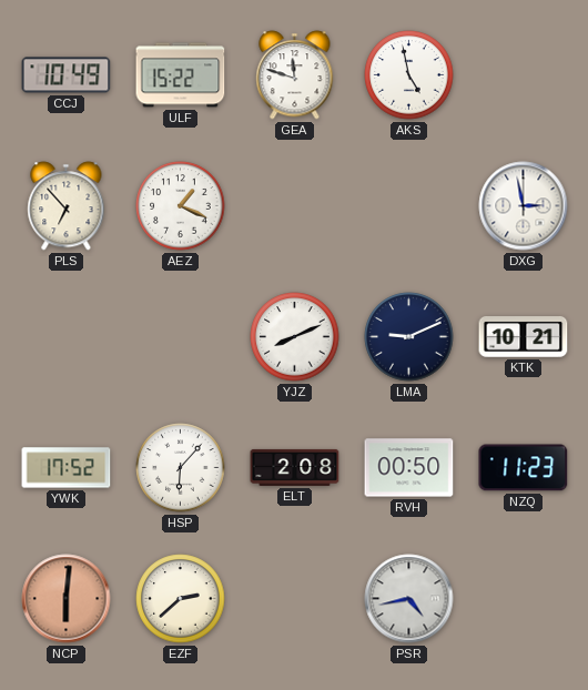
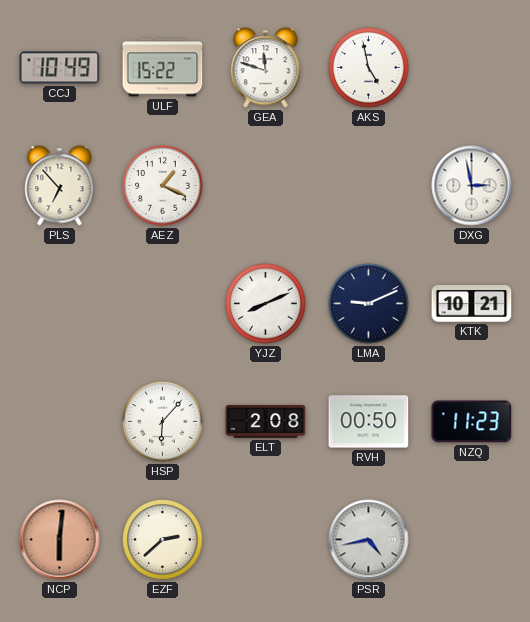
YWK: 17:52 -> none (67, 468)
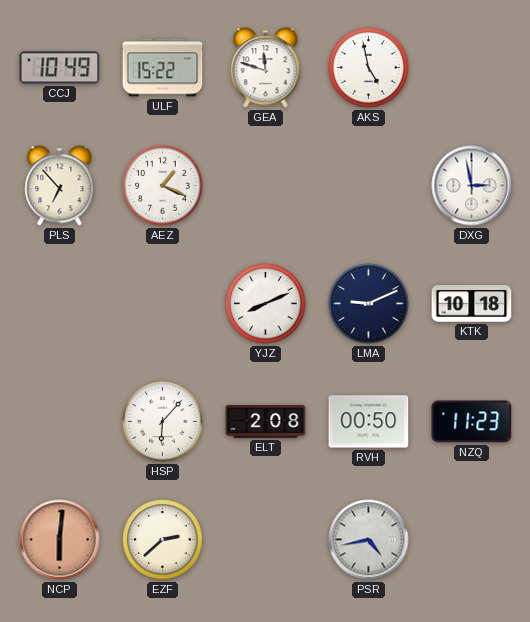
KTK: 10:21 -> 10:18 (472, 304)
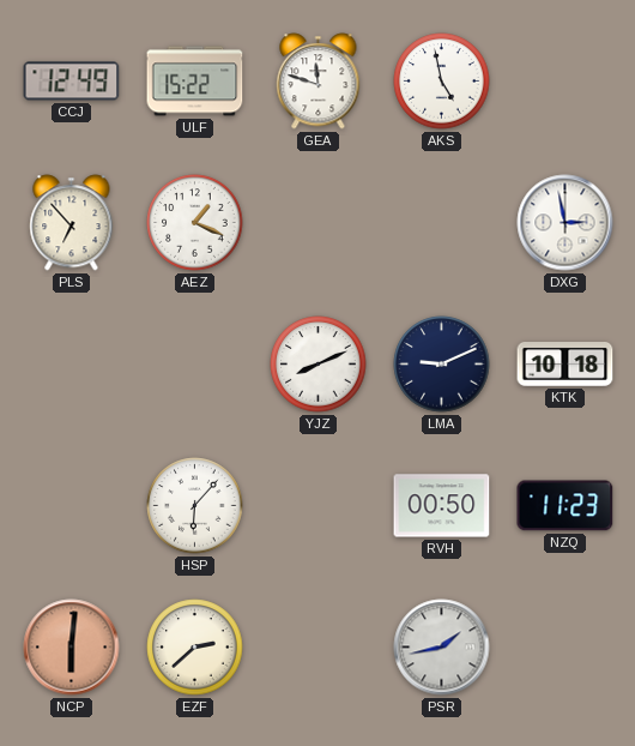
CCJ: 10:49 -> 12:49 (72, 82)
ELT: 2:08 -> none (266, 421)
PSR: 4:43 -> 1:43 (442, 648)
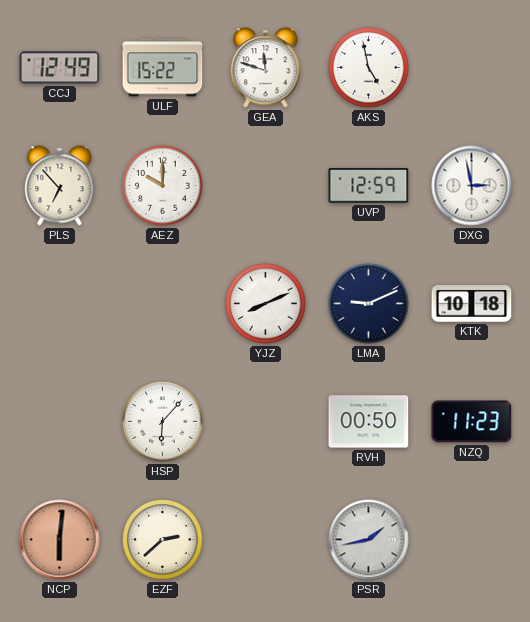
AEZ: 1:19 -> 10:00 (163, 186)
UVP: none -> 12:59 (369, 186)
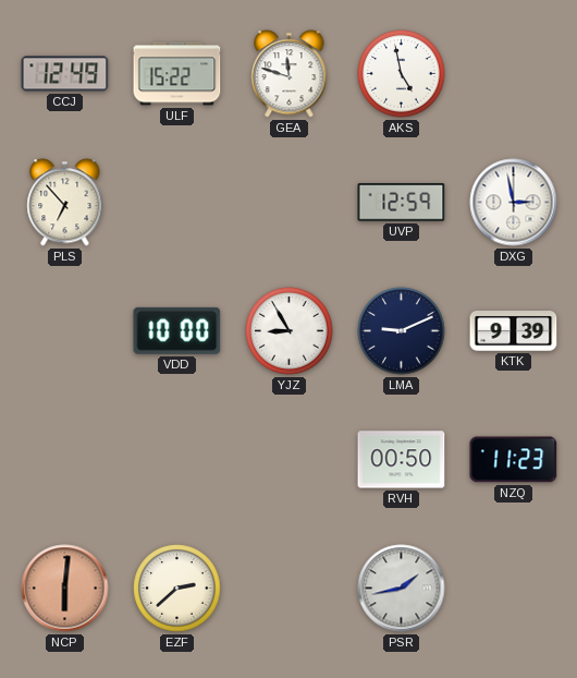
AEZ: 10:00 -> none (163, 186)
VDD: none -> 10:00 (177, 330)
YJZ: 8:11 -> 8:55 (290, 331)
KTK: 10:18 -> 9:39 (514, 331)
HSP: 6:07 -> none (163, 422)
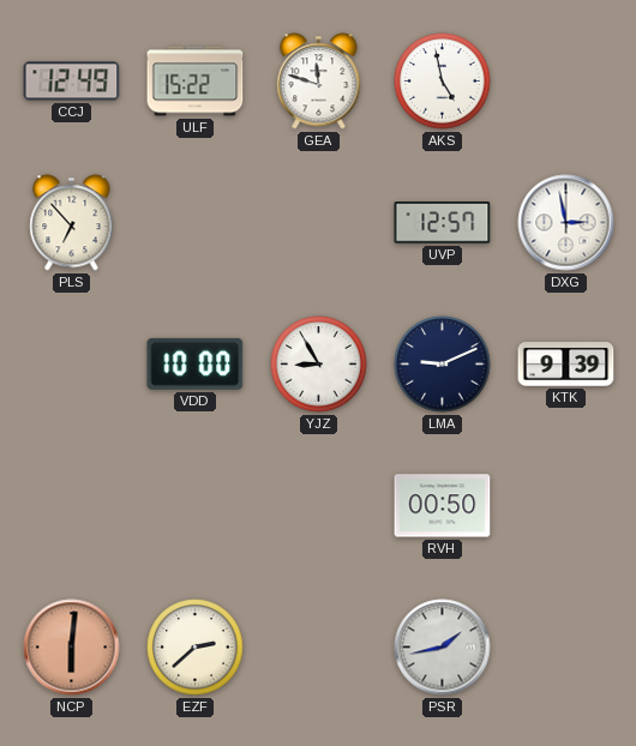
UVP: 12:59 -> 12:57 (443, 223)
NZQ: 11:23 -> none (514, 460)
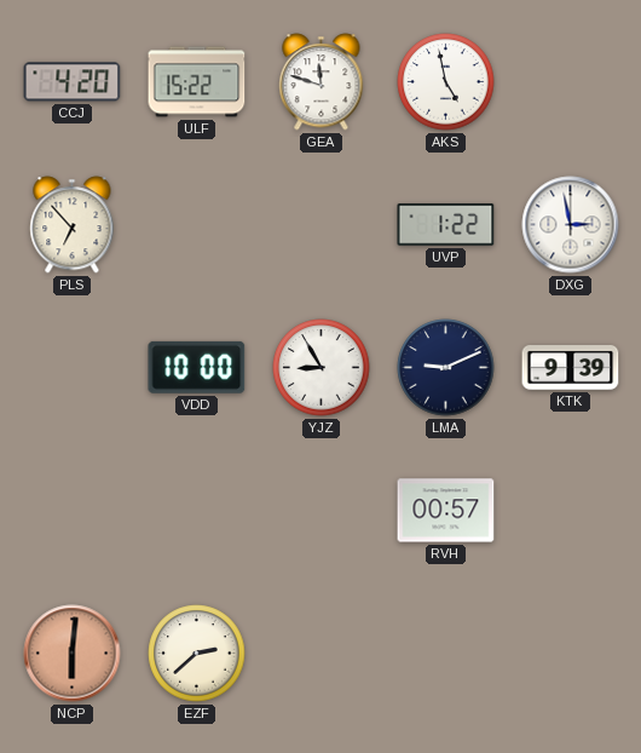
CCJ: 12:49 -> 4:20 (73, 82)
UVP: 12:57 -> 1:22 (446, 225)
RVH: 00:50 -> 00:57 (446, 511)
PSR: 1:43 -> none (443, 648)
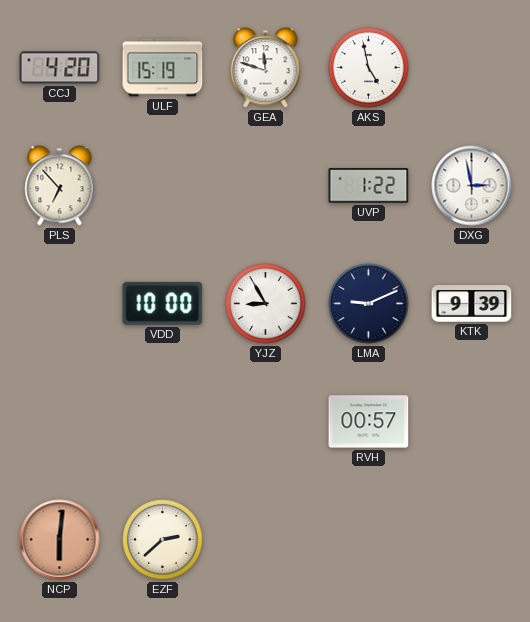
ULF: 15:22 -> 15:19 (163, 68)
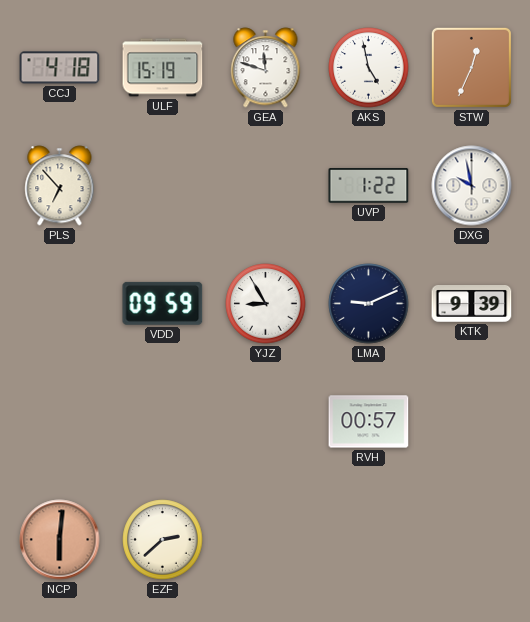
CCJ: 4:20 -> 4:18 (60, 68)
STW: none -> 12:34 (471, 67)
DXG: 2:58 -> 9:58 (472, 186)
VDD: 10:00 -> 09:59 (163, 303)
